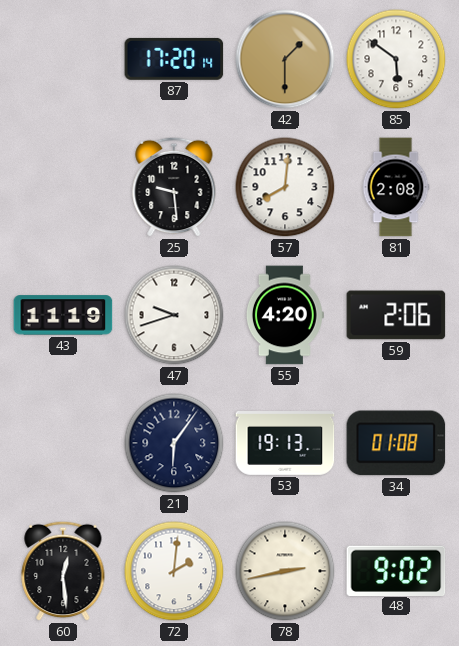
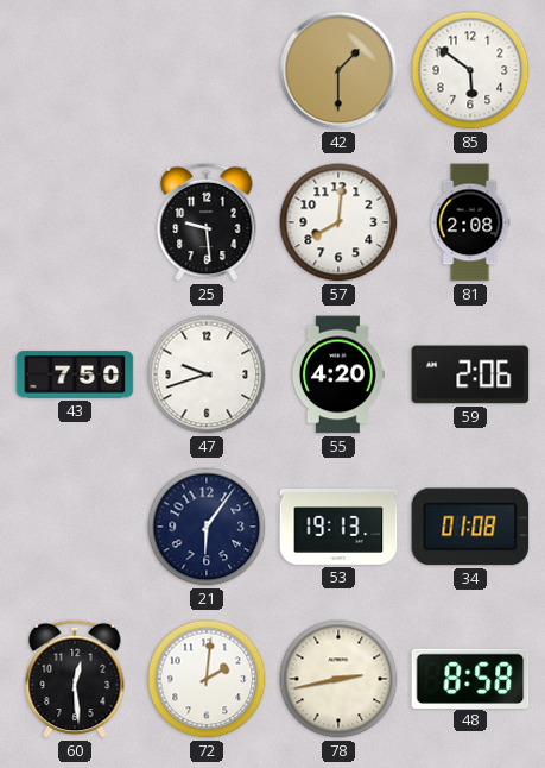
87: 17:20 -> none (174, 59)
43: 11:19 -> 7:50 (75, 374)
48: 9:02 -> 8:58 (470, 678)
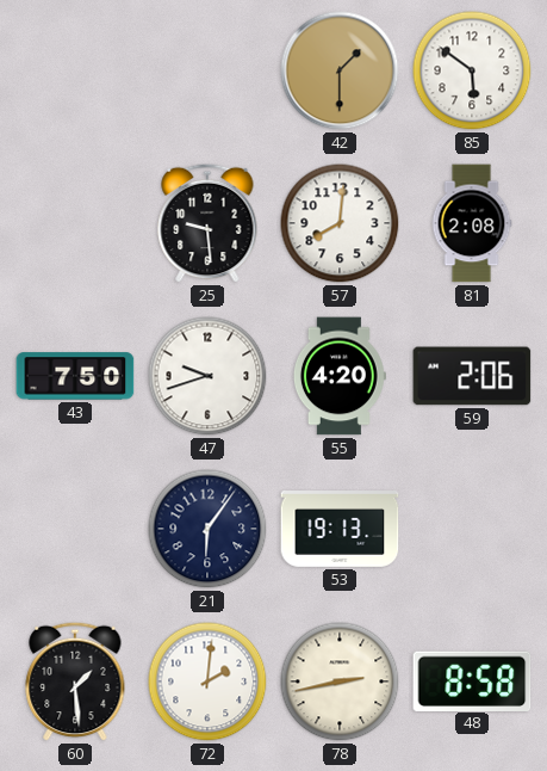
34: 01:08 -> none (470, 527)
60: 12:29 -> 1:29 (75, 681)
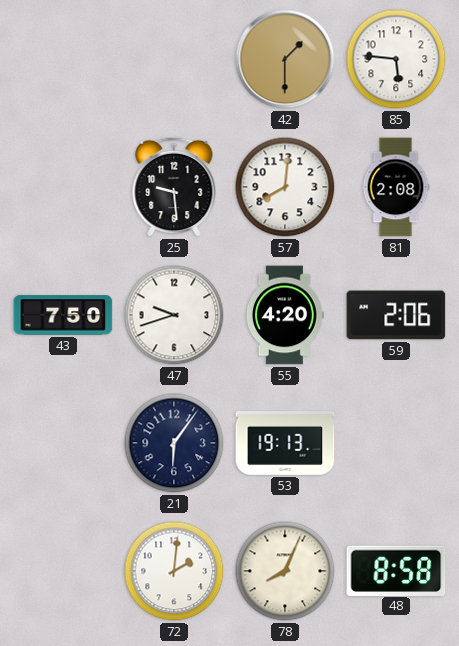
85: 5:51 -> 5:46 (396, 59)
60: 1:29 -> none (75, 681)
78: 2:43 -> 8:04 (285, 571)
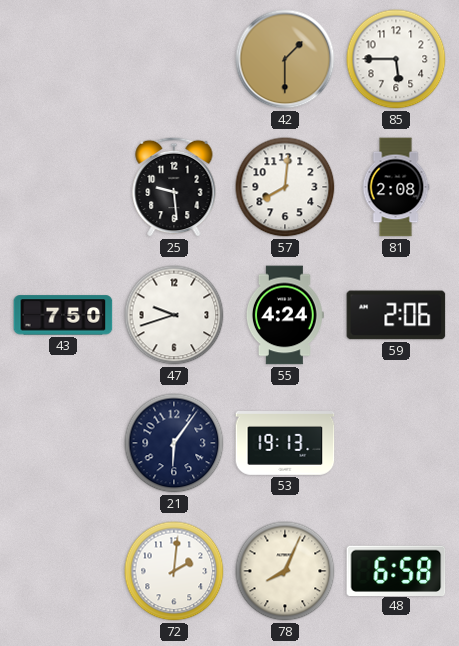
85: 5:46 -> 5:45 (396, 59)
55: 4:20 -> 4:24 (285, 315)
48: 8:58 -> 6:58 (396, 570)
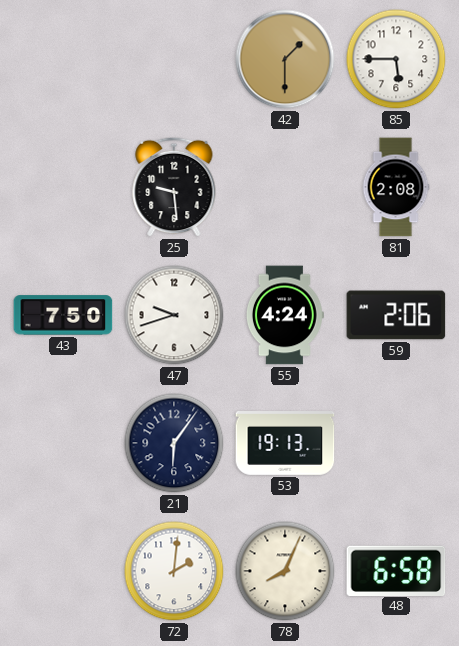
57: 8:01 -> none (285, 187)
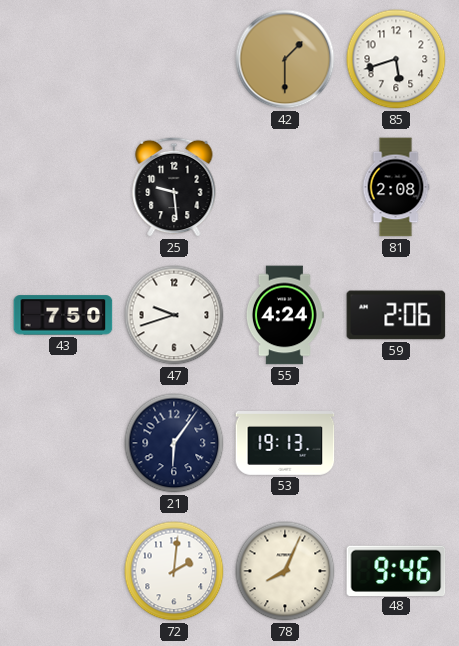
85: 5:45 -> 5:42 (396, 59)
48: 6:58 -> 9:46 (396, 570)
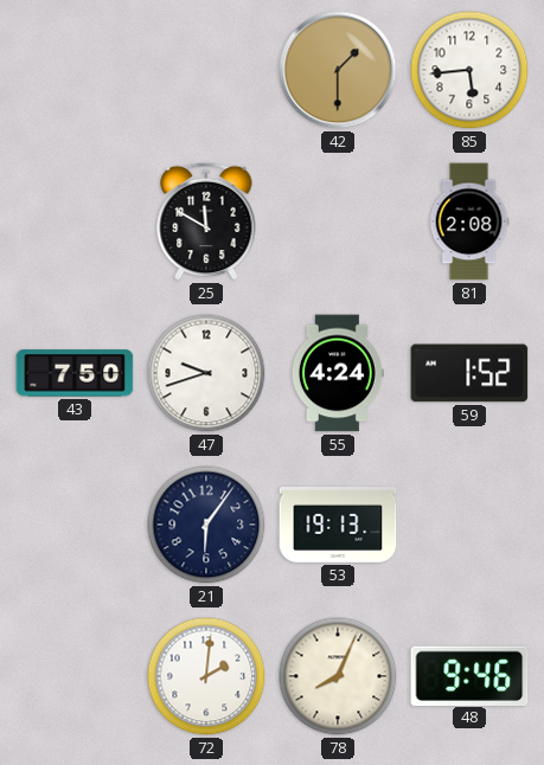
85: 5:42 -> 5:44 (469, 70)
25: 9:29 -> 11:50 (206, 221)
59: 2:06 -> 1:52 (469, 373)
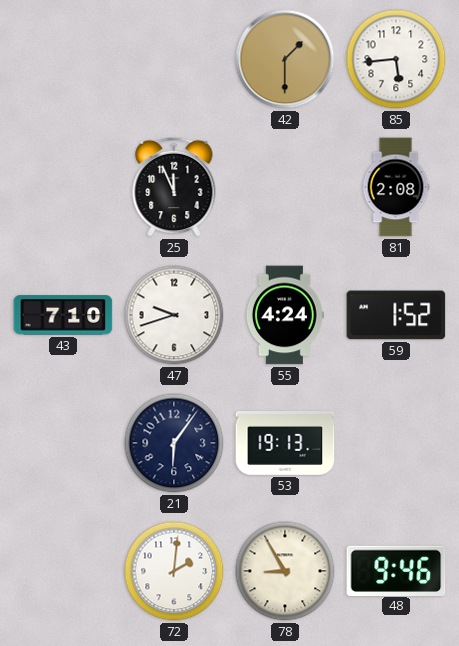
25: 11:50 -> 11:56 (174, 187)
43: 7:50 -> 7:10 (63, 315)
78: 8:04 -> 8:55 (285, 571)
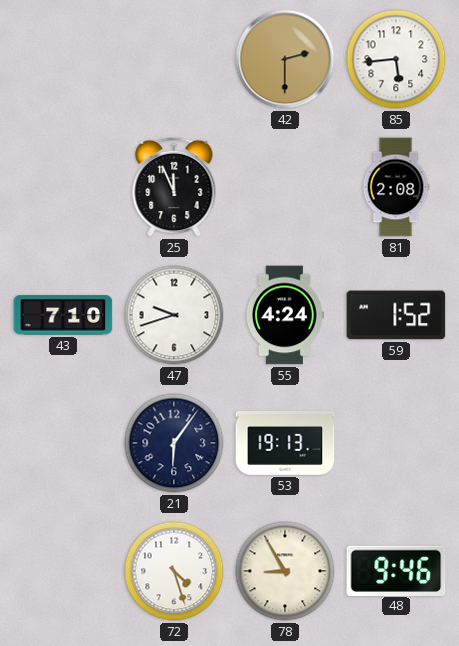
42: 1:30 -> 2:30 (285, 59)
72: 2:01 -> 4:27 (174, 571)
